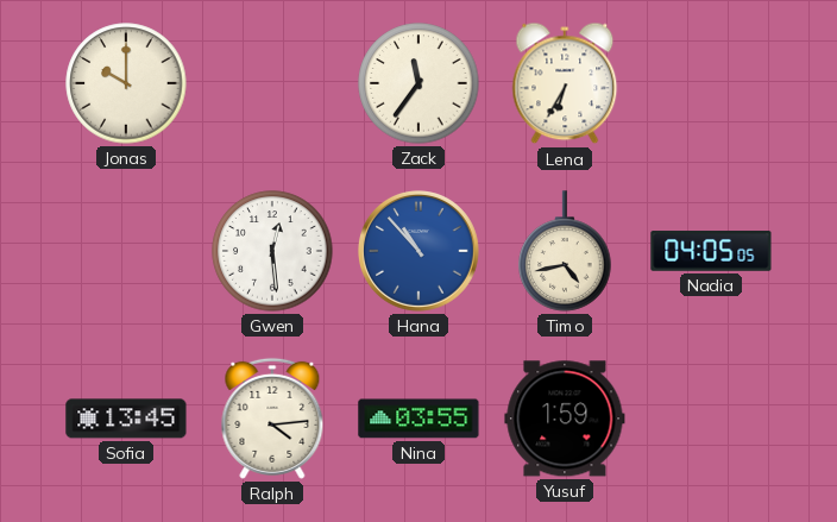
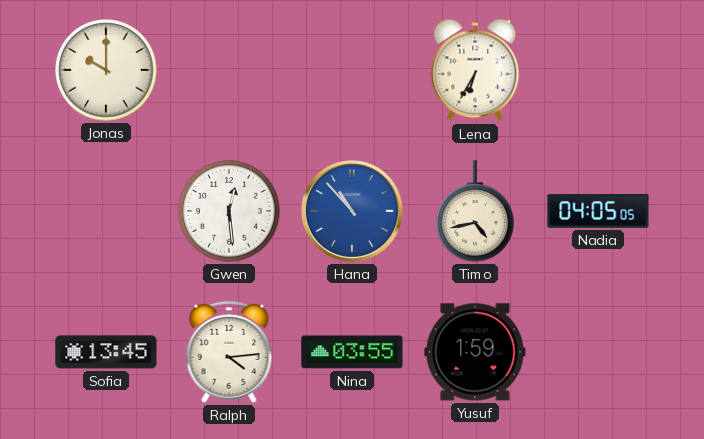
Zack: 11:36 -> none (418, 83)
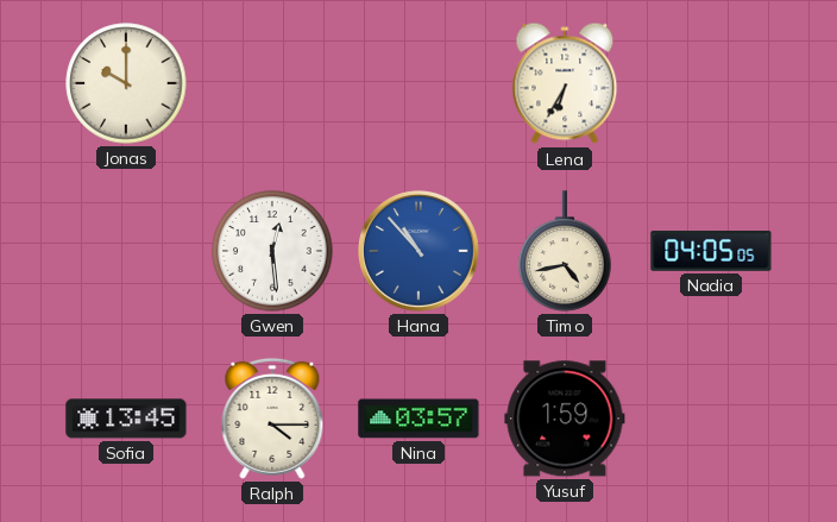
Ralph: 4:14 -> 4:15 (272, 419)
Nina: 03:55 -> 03:57 (418, 419)
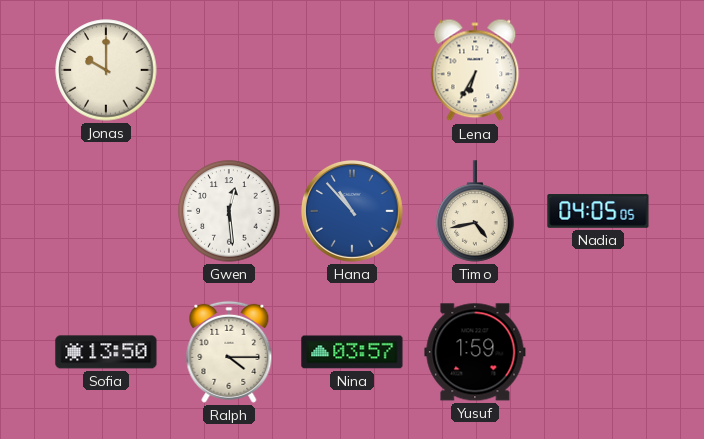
Sofia: 13:45 -> 13:50 (106, 352)
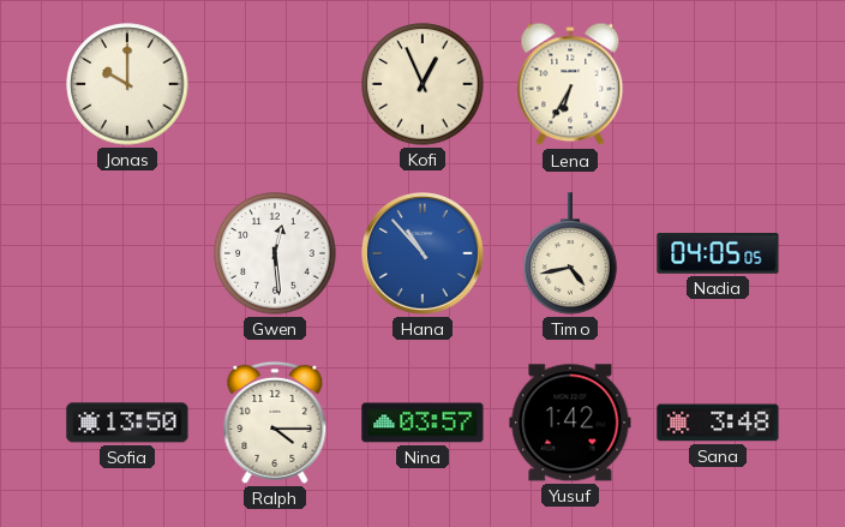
Kofi: none -> 12:56 (422, 84)
Yusuf: 1:59 -> 1:42 (570, 423)
Sana: none -> 3:48 (718, 423)
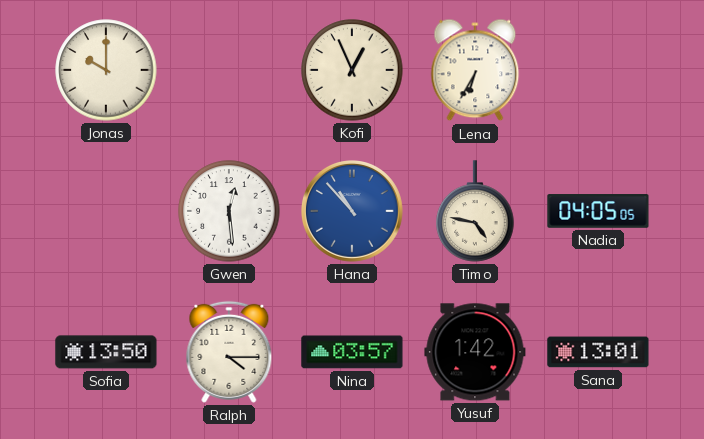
Timo: 4:43 -> 4:47 (475, 211)
Sana: 3:48 -> 13:01 (598, 352)
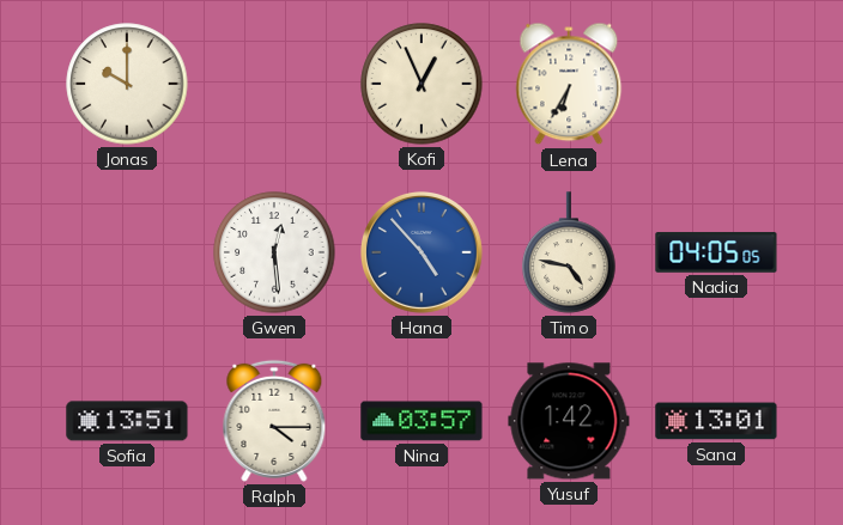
Hana: 10:53 -> 4:53 (423, 254)
Sofia: 13:50 -> 13:51 (127, 421)
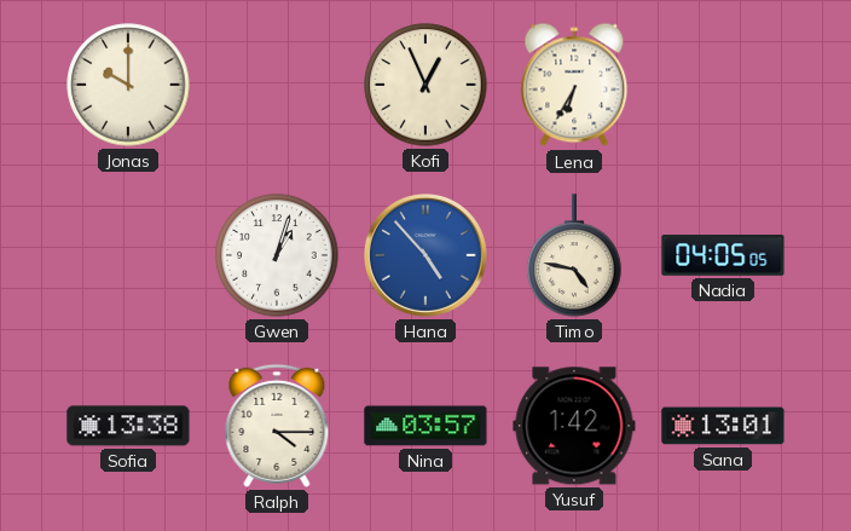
Gwen: 12:29 -> 1:03 (277, 255)
Sofia: 13:51 -> 13:38 (128, 426)
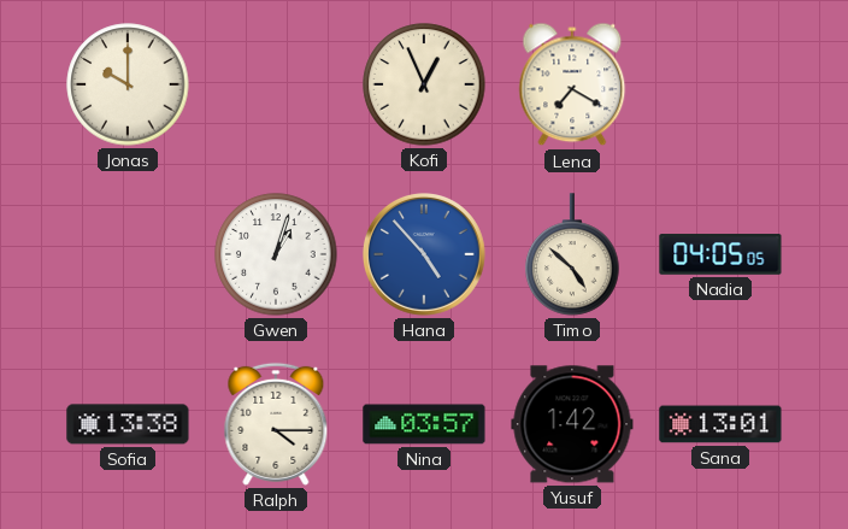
Lena: 6:35 -> 7:20 (572, 84)
Timo: 4:47 -> 4:52 (572, 254)
